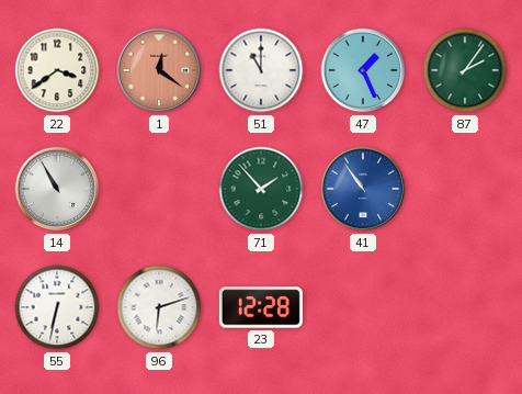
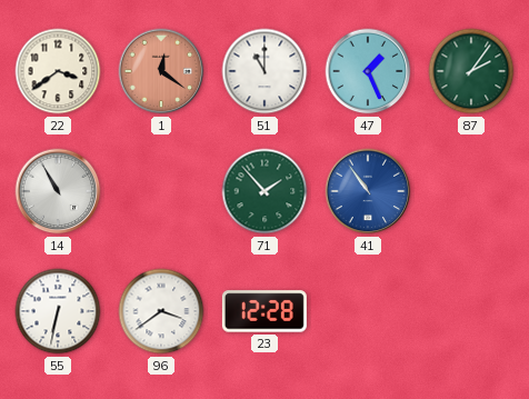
96: 6:12 -> 3:39 (161, 311)
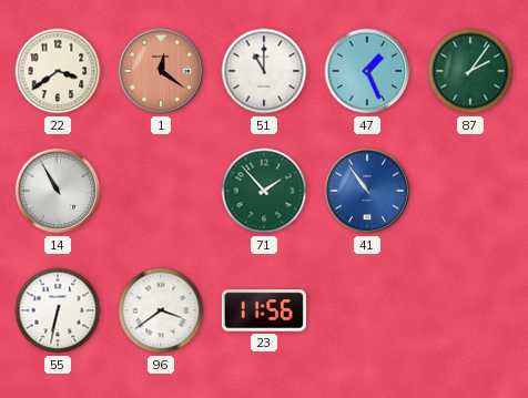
23: 12:28 -> 11:56 (264, 310)
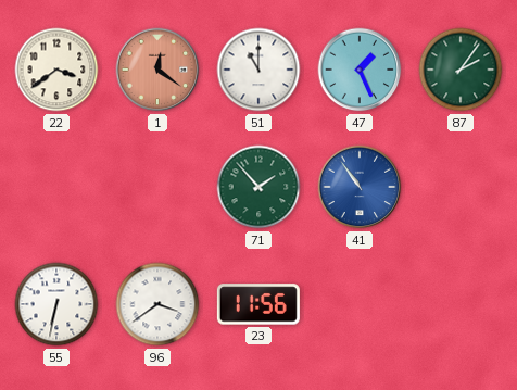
14: 10:55 -> none (58, 191)
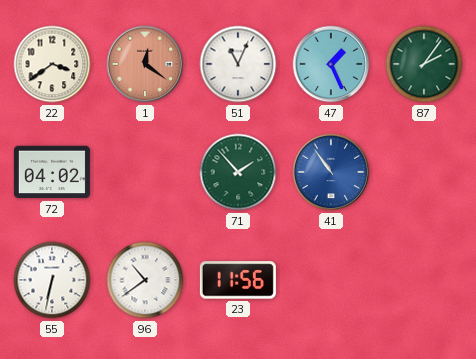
51: 11:00 -> 11:04 (238, 64)
72: none -> 04:02 (52, 172)
96: 3:39 -> 10:39 (145, 280)
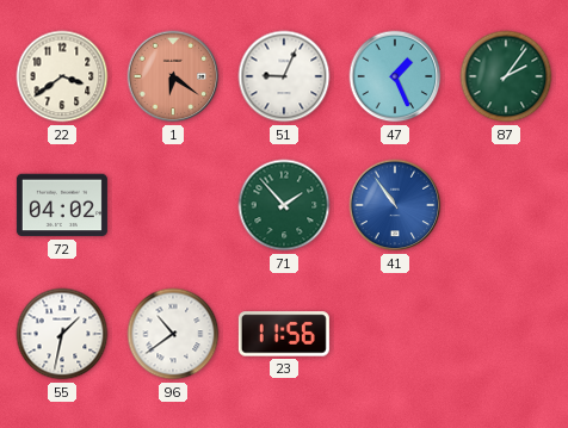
1: 12:21 -> 6:21 (173, 76)
51: 11:04 -> 9:04 (284, 76)
55: 6:32 -> 1:32 (62, 334)
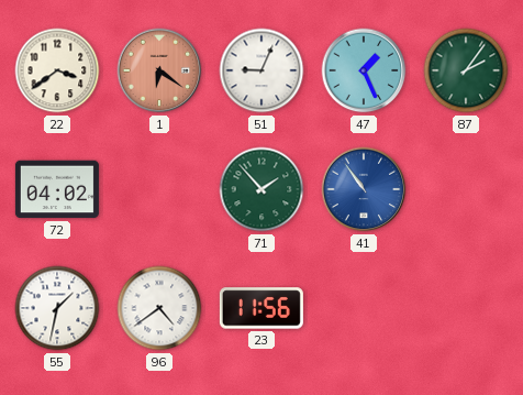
96: 10:39 -> 4:39 (159, 308)
